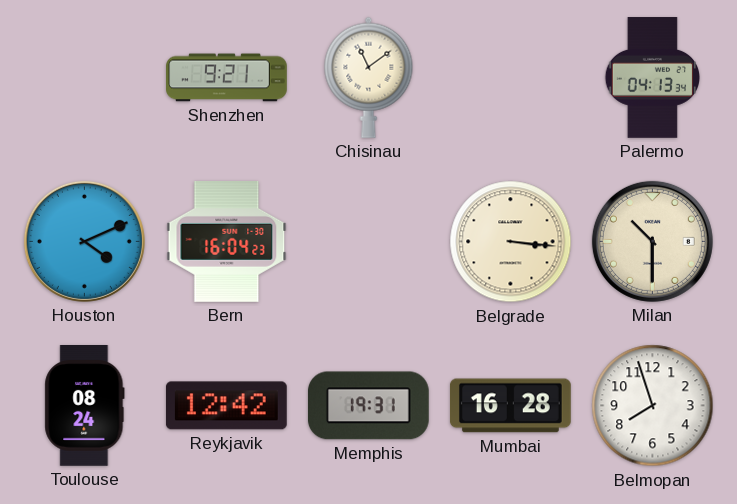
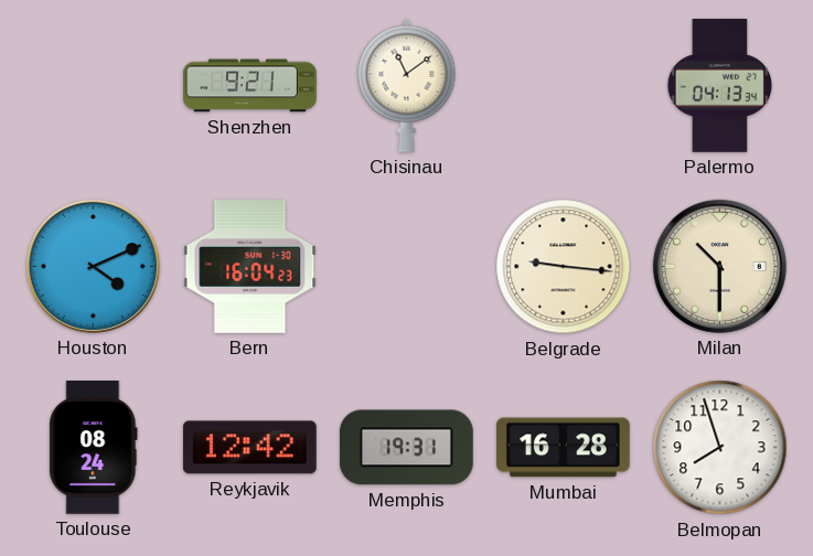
Belgrade: 3:16 -> 9:16 (564, 267)
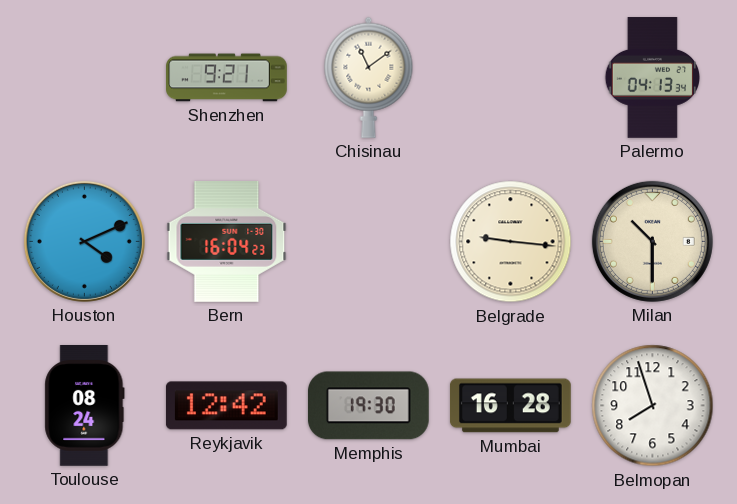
Memphis: 19:31 -> 19:30 (368, 406)
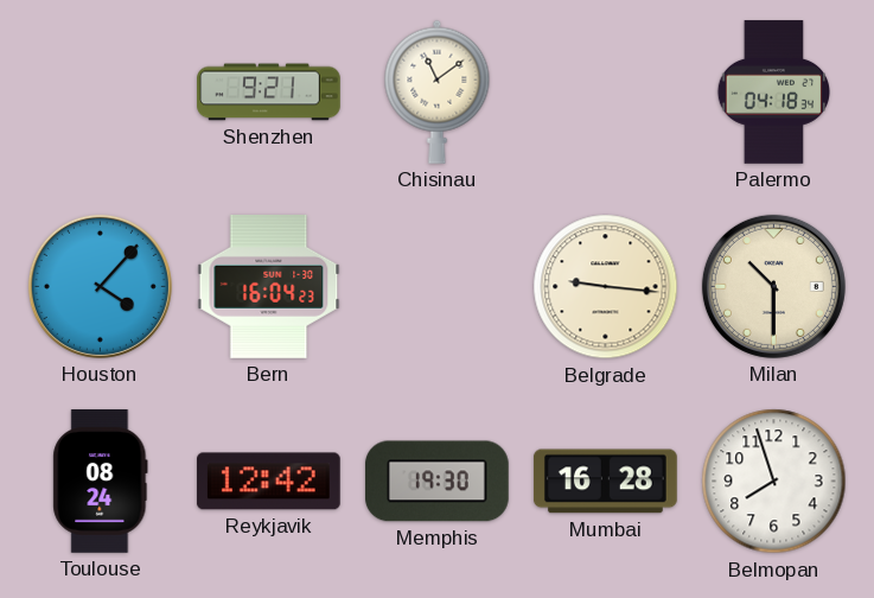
Palermo: 04:13 -> 04:18 (773, 93)
Houston: 4:11 -> 4:07 (100, 286)
